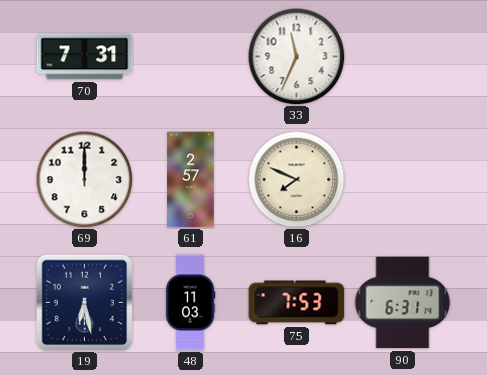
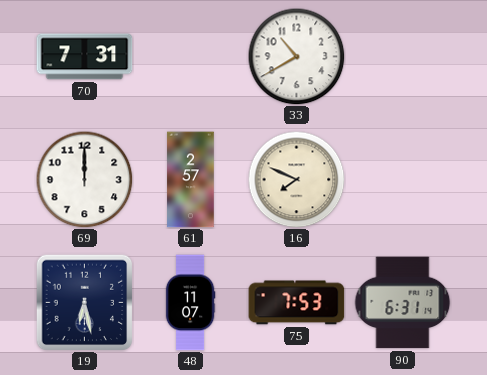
33: 11:34 -> 10:40 (296, 56)
48: 11:03 -> 11:07 (190, 303)
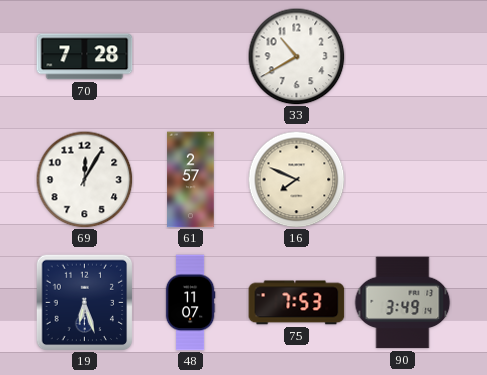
70: 7:31 -> 7:28 (85, 57)
69: 12:00 -> 12:05 (84, 179)
19: 6:28 -> 6:27 (84, 302)
90: 6:31 -> 3:49 (402, 303)
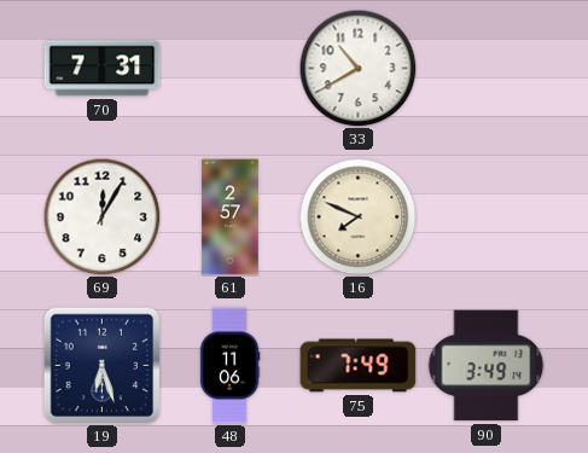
70: 7:28 -> 7:31 (103, 69)
48: 11:07 -> 11:06 (229, 366)
75: 7:53 -> 7:49 (359, 366)
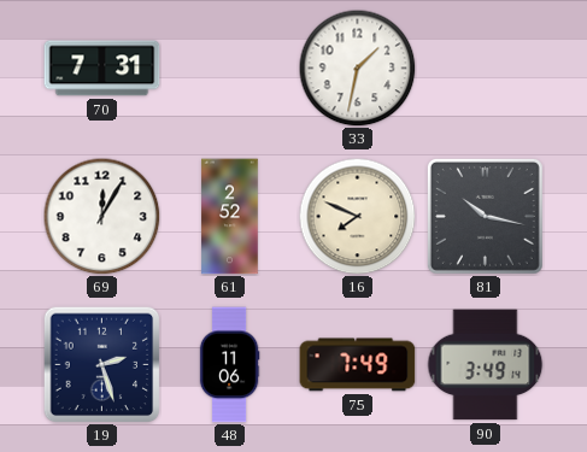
33: 10:40 -> 1:32 (357, 67)
61: 2:57 -> 2:52 (230, 217)
81: none -> 10:17 (485, 216)
19: 6:27 -> 2:27 (101, 364)
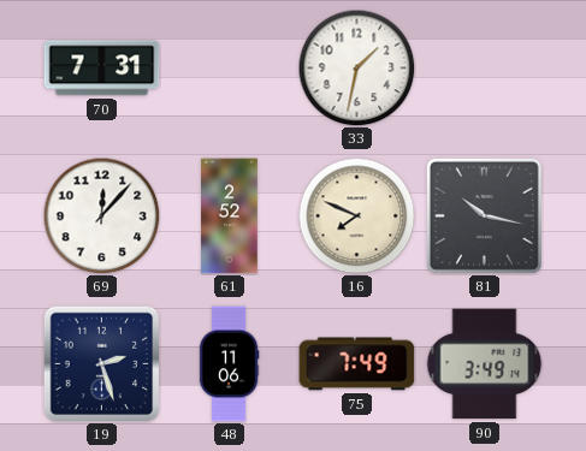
69: 12:05 -> 12:07 (101, 215)
